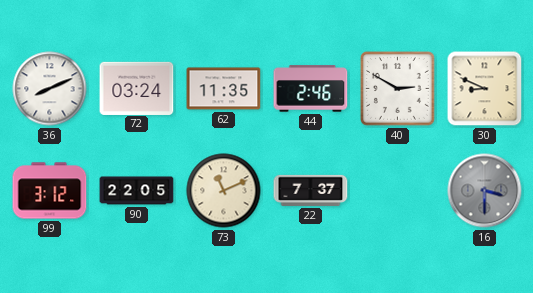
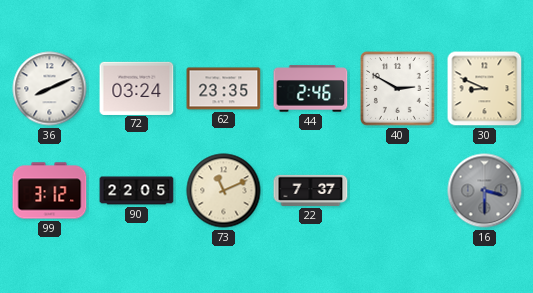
62: 11:35 -> 23:35 (224, 89)
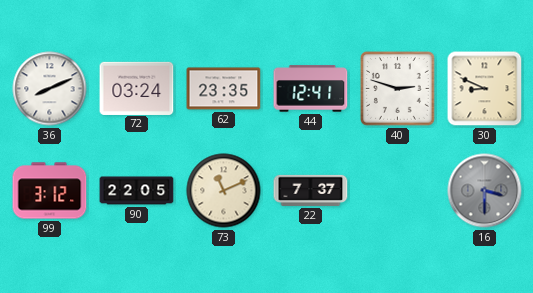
44: 2:46 -> 12:41 (311, 89)
40: 2:50 -> 2:48 (398, 89)
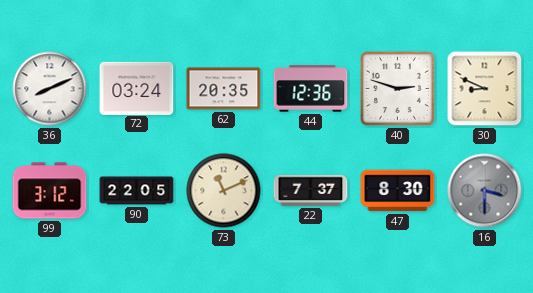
62: 23:35 -> 20:35 (224, 89)
44: 12:41 -> 12:36 (311, 89)
47: none -> 8:30 (398, 191)
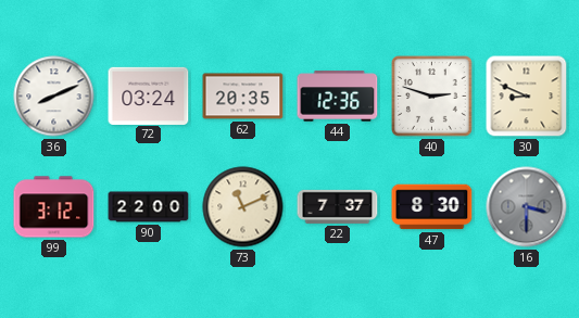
90: 22:05 -> 22:00 (149, 207)
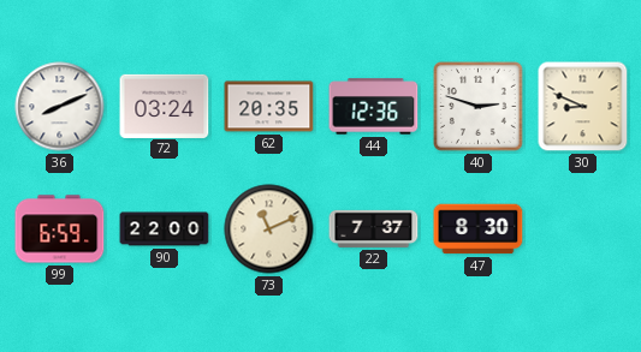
99: 3:12 -> 6:59 (60, 229)
16: 3:30 -> none (527, 207)
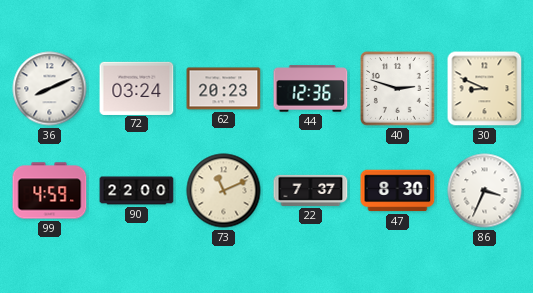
62: 20:35 -> 20:23 (224, 89)
99: 6:59 -> 4:59 (50, 191)
86: none -> 3:34 (485, 191)
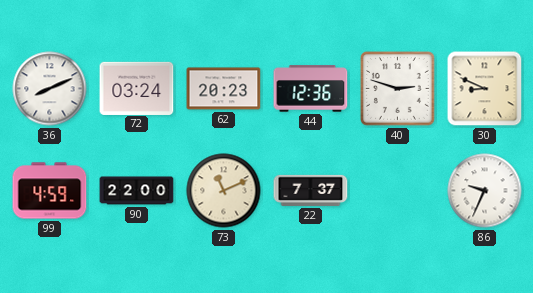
47: 8:30 -> none (398, 191)
86: 3:34 -> 9:34 (485, 191)
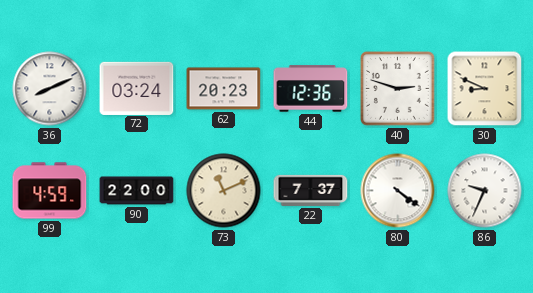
80: none -> 4:21 (398, 191)
